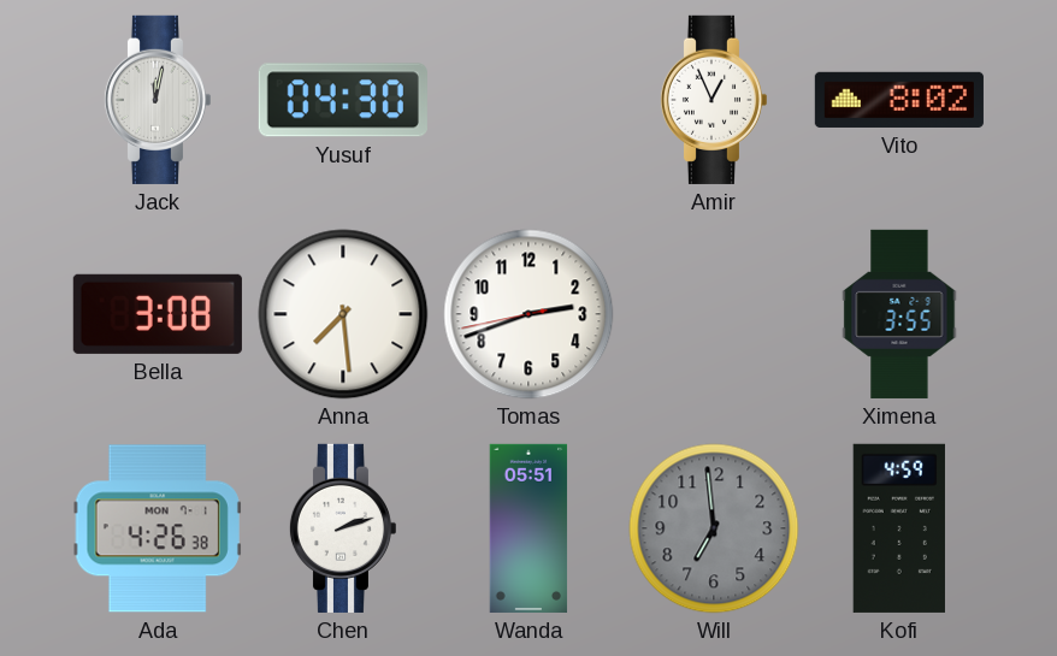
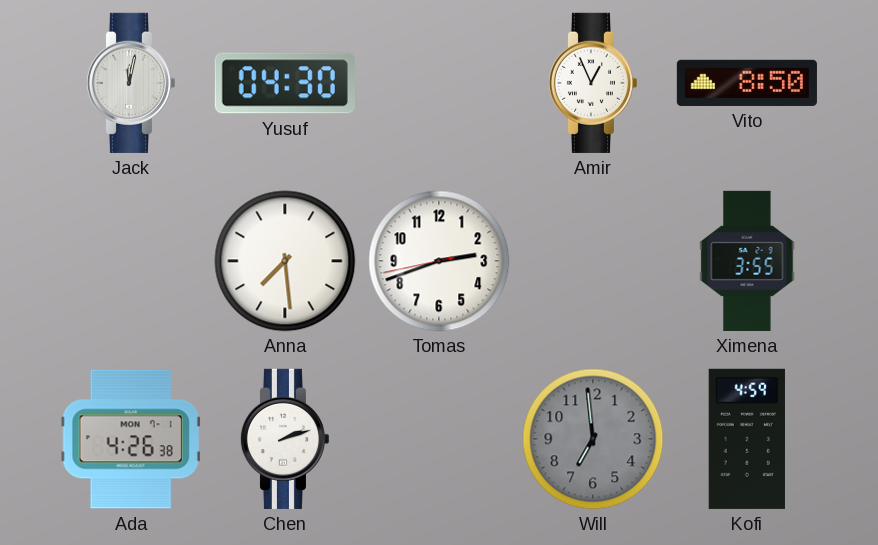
Vito: 8:02 -> 8:50 (747, 83)
Bella: 3:08 -> none (158, 314)
Wanda: 05:51 -> none (528, 528)
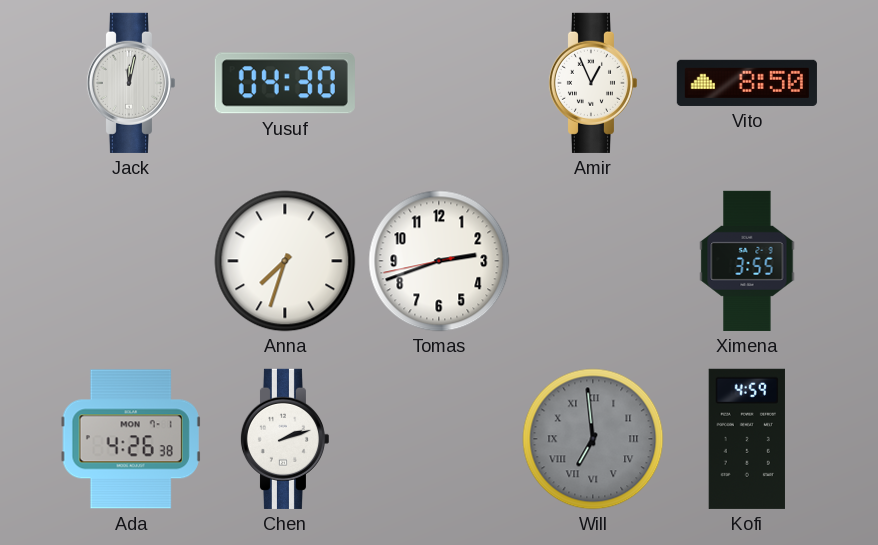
Anna: 7:29 -> 7:33 (285, 261)
Will numerals: Arabic -> Roman (593, 439)
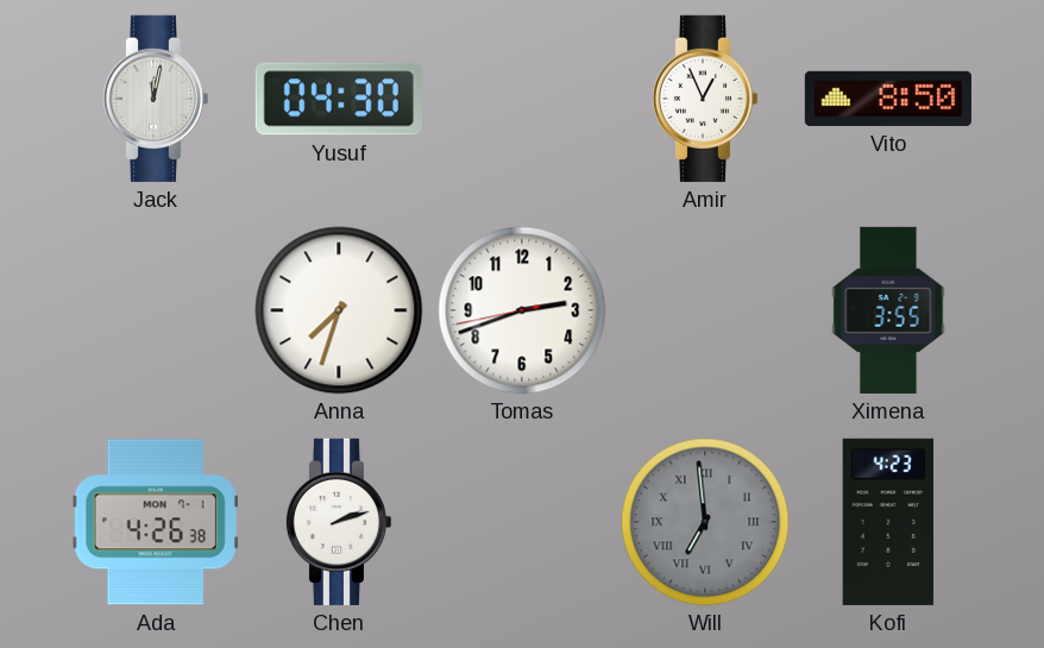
Kofi: 4:59 -> 4:23 (888, 522)
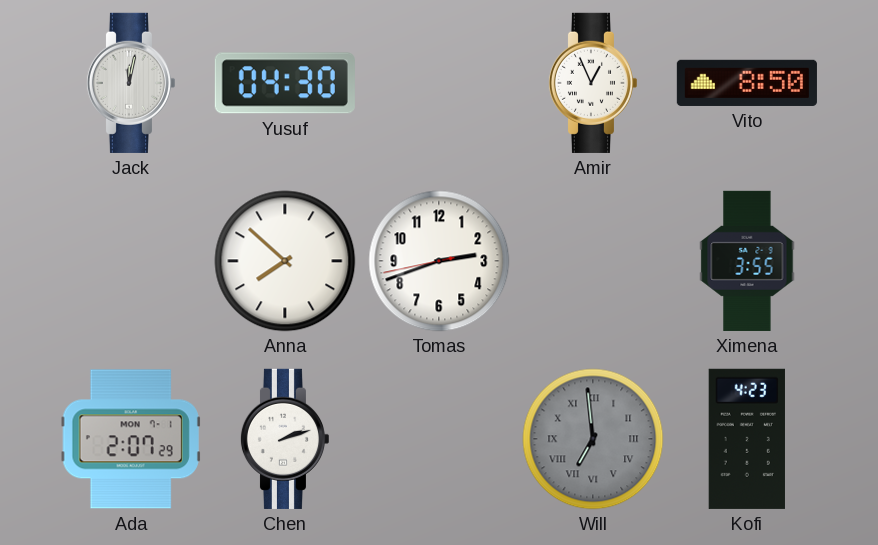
Anna: 7:33 -> 7:52 (285, 261)
Ada: 4:26 -> 2:07 (131, 439)
